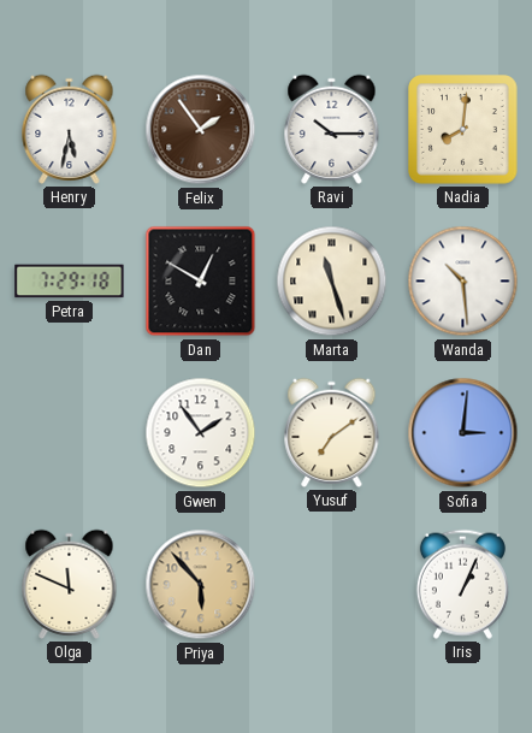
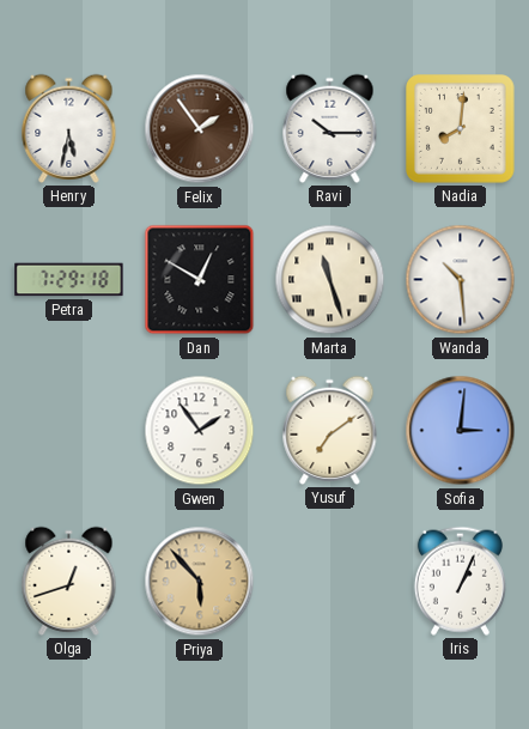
Olga: 11:49 -> 12:42 (69, 581)
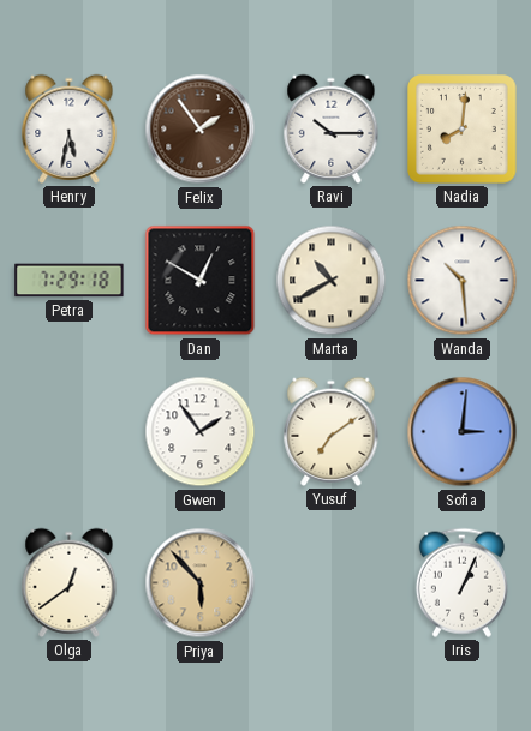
Marta: 11:27 -> 10:40 (332, 281)
Olga: 12:42 -> 12:39 (70, 582)
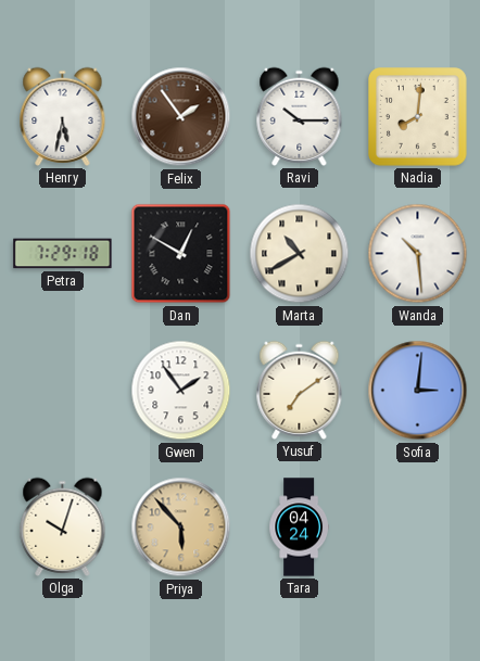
Olga: 12:39 -> 10:03 (63, 526)
Tara: none -> 04:24 (299, 527)
Iris: 1:04 -> none (461, 582)
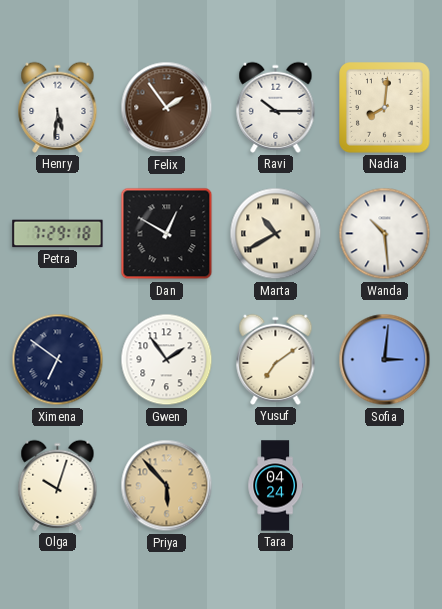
Henry: 5:32 -> 5:31 (58, 107)
Ximena: none -> 6:51 (58, 360)
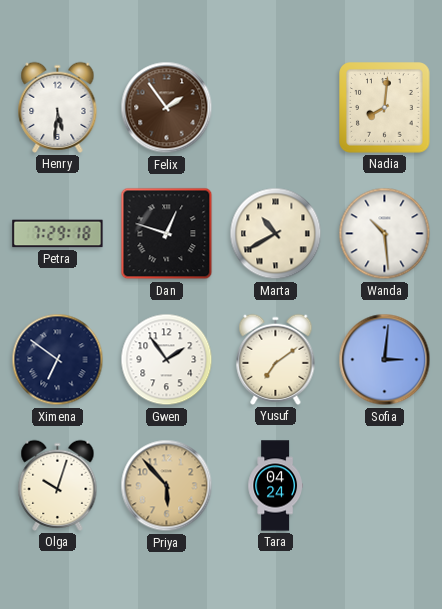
Ravi: 10:15 -> none (276, 107)
Dan: 12:50 -> 12:48 (167, 234)
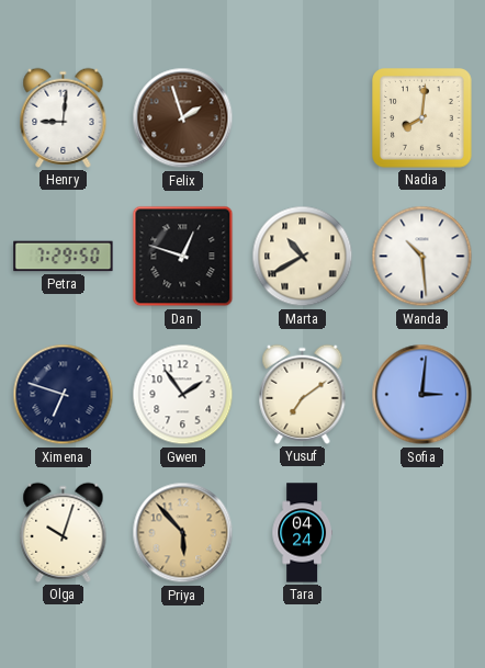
Henry: 5:31 -> 9:01 (64, 117)
Felix: 1:54 -> 1:57 (183, 118)
Petra: 7:29:18 -> 7:29:50 (64, 257)
Ximena: 6:51 -> 6:48 (64, 395)
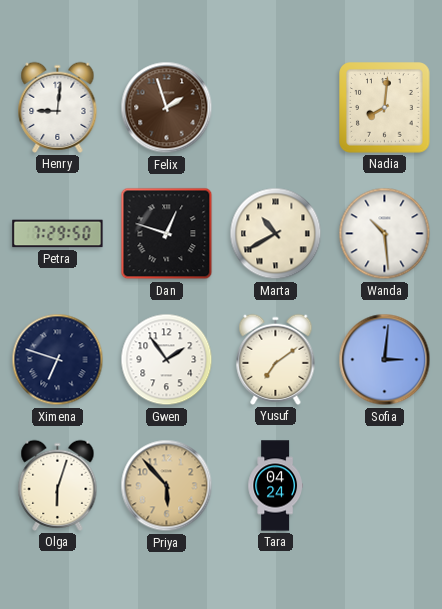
Olga: 10:03 -> 6:03 (58, 485)
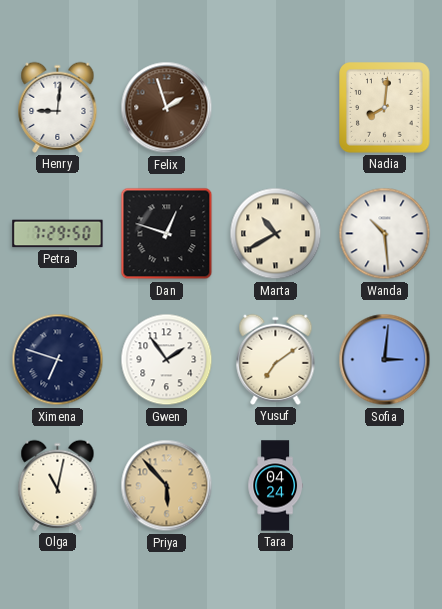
Olga: 6:03 -> 11:02 (58, 485)
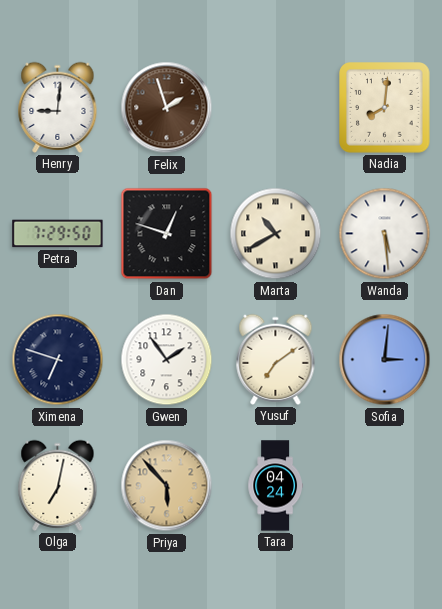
Wanda: 10:29 -> 5:29 (385, 234)
Olga: 11:02 -> 7:02 (58, 485)
